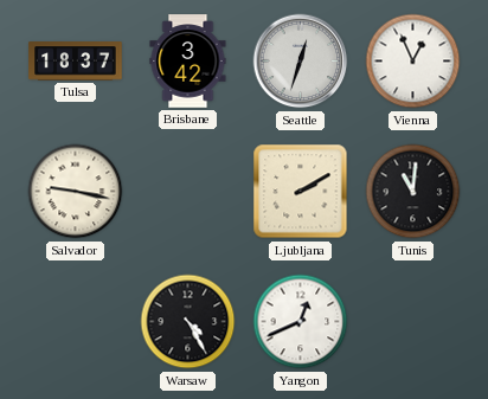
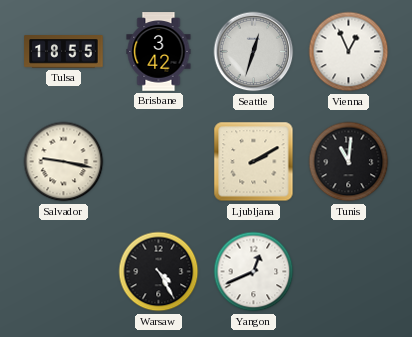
Tulsa: 18:37 -> 18:55 (64, 52)
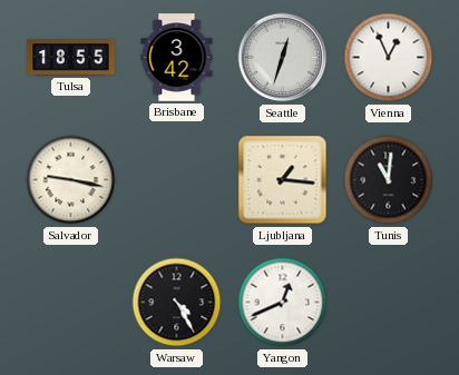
Ljubljana: 2:10 -> 1:16 (283, 180)
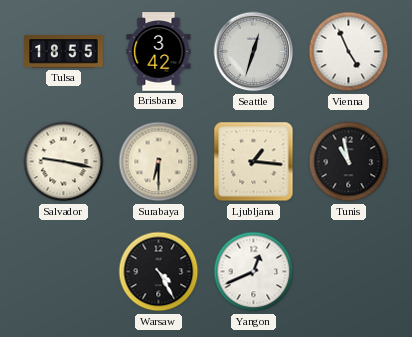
Vienna: 12:56 -> 4:56 (349, 52)
Surabaya: none -> 6:30 (159, 162)
Tunis: 11:01 -> 10:58 (349, 162)
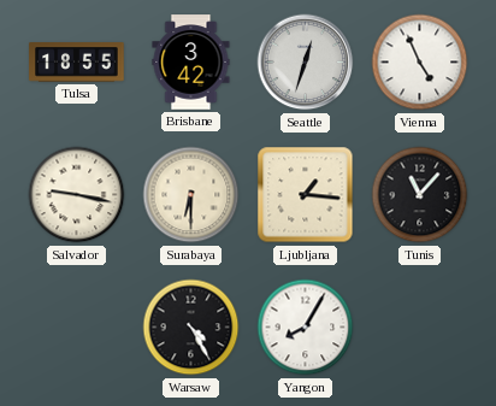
Tunis: 10:58 -> 11:07 (420, 195)
Yangon: 12:41 -> 8:05 (306, 328)
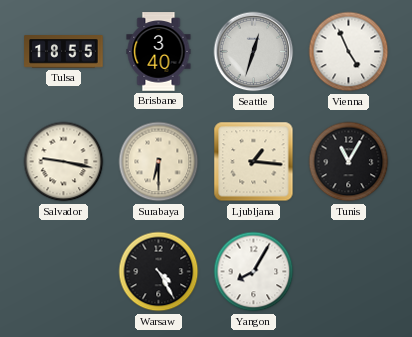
Brisbane: 3:42 -> 3:40 (159, 52)
Tunis: 11:07 -> 11:05 (349, 162)
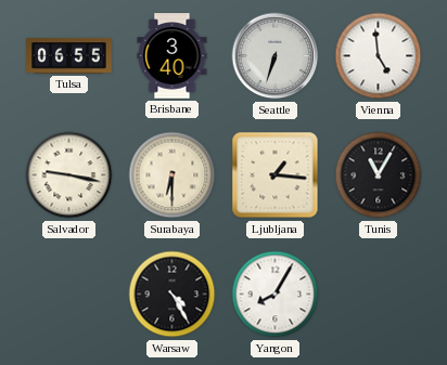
Tulsa: 18:55 -> 06:55 (69, 56)
Seattle: 12:33 -> 6:33 (276, 56)
Vienna: 4:56 -> 4:59 (379, 56)
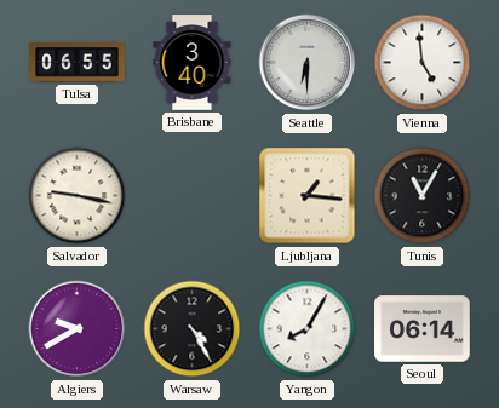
Seattle: 6:33 -> 6:30 (308, 63)
Surabaya: 6:30 -> none (173, 175)
Algiers: none -> 9:40 (78, 329)
Seoul: none -> 06:14 (423, 329)
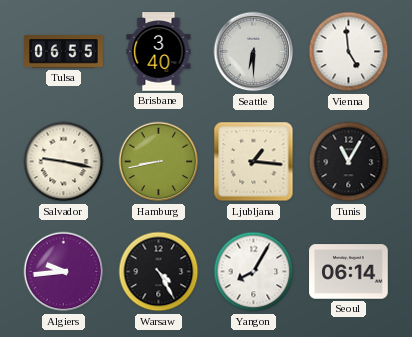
Hamburg: none -> 8:43 (159, 162)
Algiers: 9:40 -> 9:44 (64, 272)
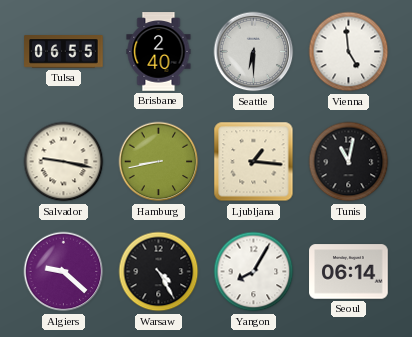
Brisbane: 3:40 -> 2:40 (159, 52)
Tunis: 11:05 -> 11:02 (349, 162)
Algiers: 9:44 -> 9:22 (64, 272)
